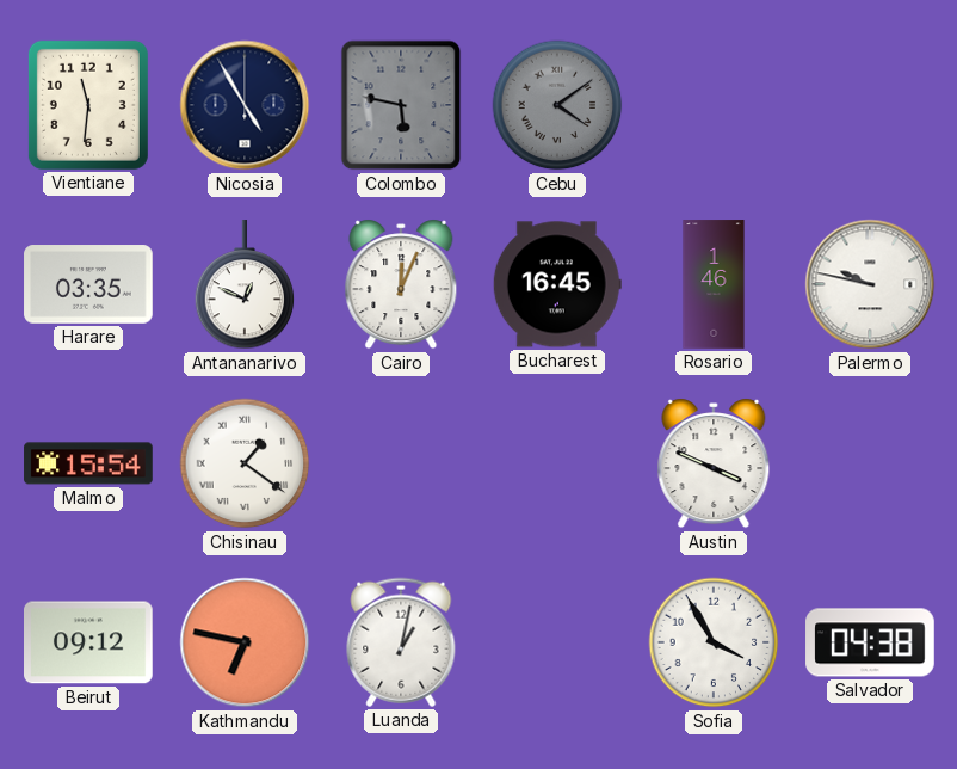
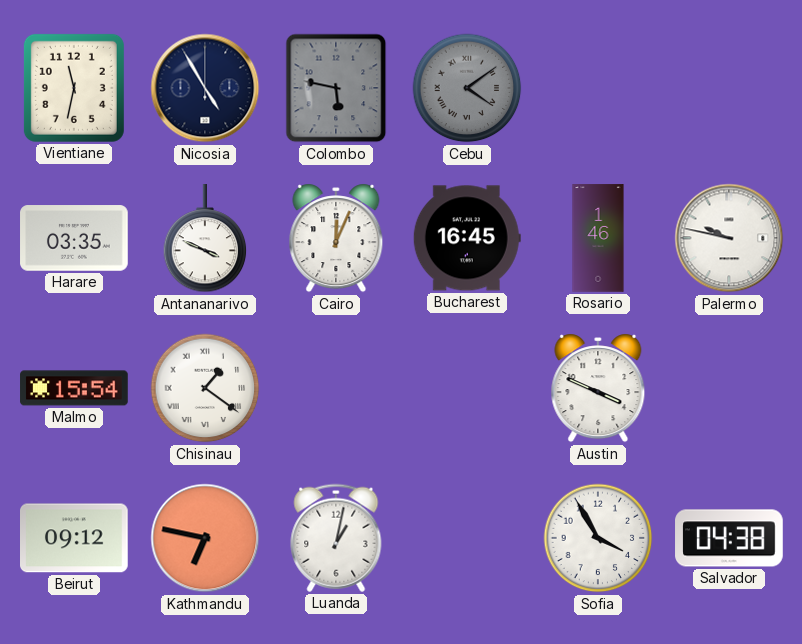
Vientiane: 11:31 -> 11:32 (74, 88)
Antananarivo: 12:49 -> 3:49 (205, 239)
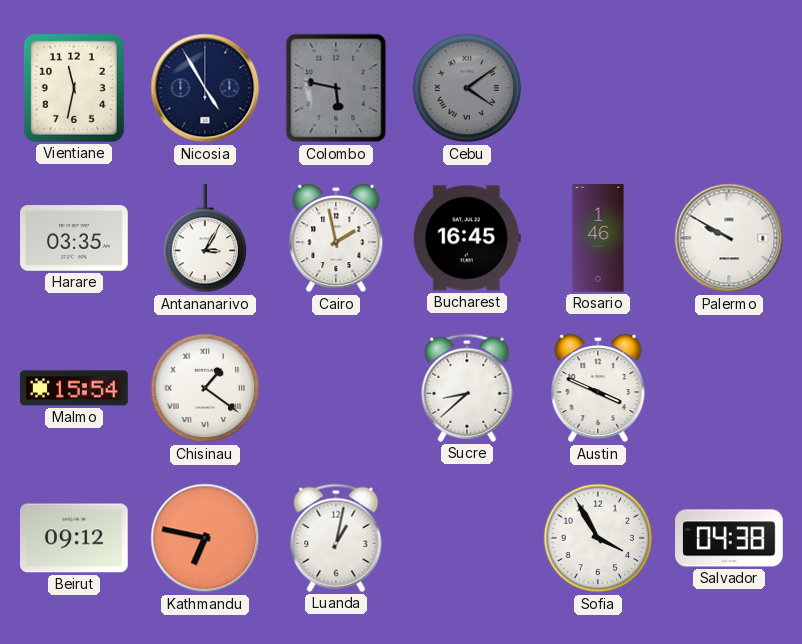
Antananarivo: 3:49 -> 3:05 (205, 239)
Cairo: 12:04 -> 1:58 (336, 238)
Palermo: 9:47 -> 9:50 (729, 238)
Sucre: none -> 8:38 (467, 388)
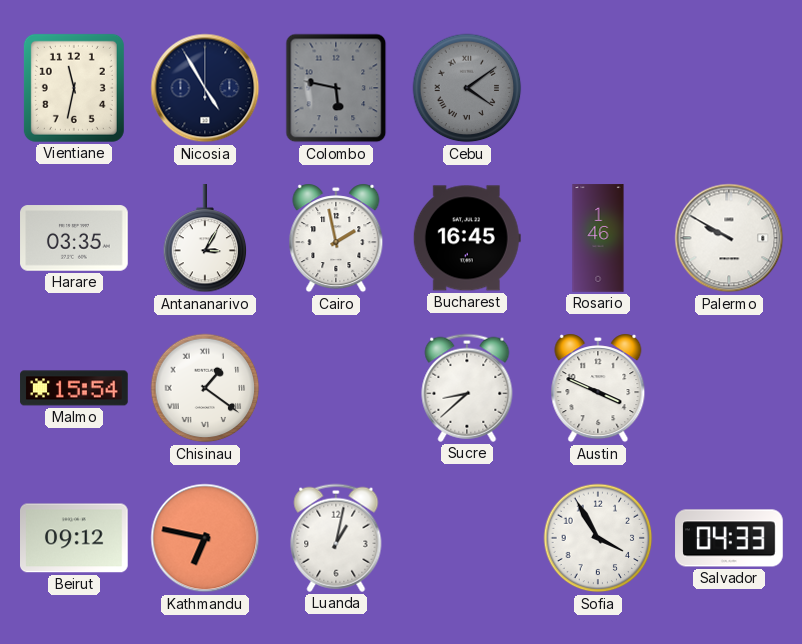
Salvador: 04:38 -> 04:33 (729, 538)
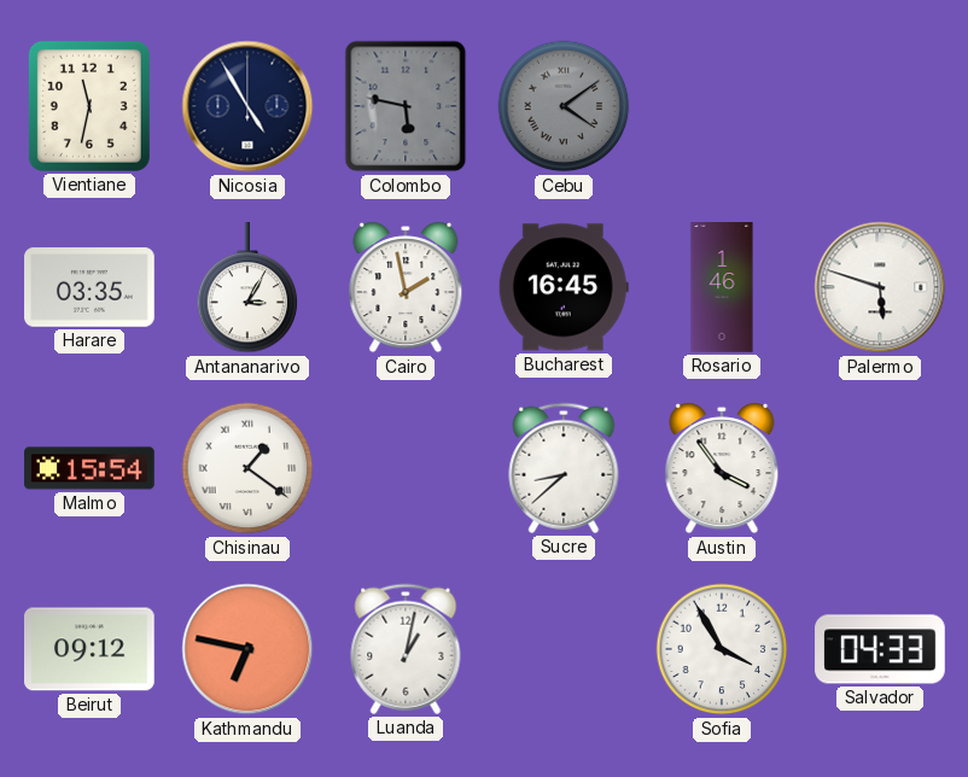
Palermo: 9:50 -> 5:48 (880, 287)
Austin: 3:49 -> 3:54 (722, 468)
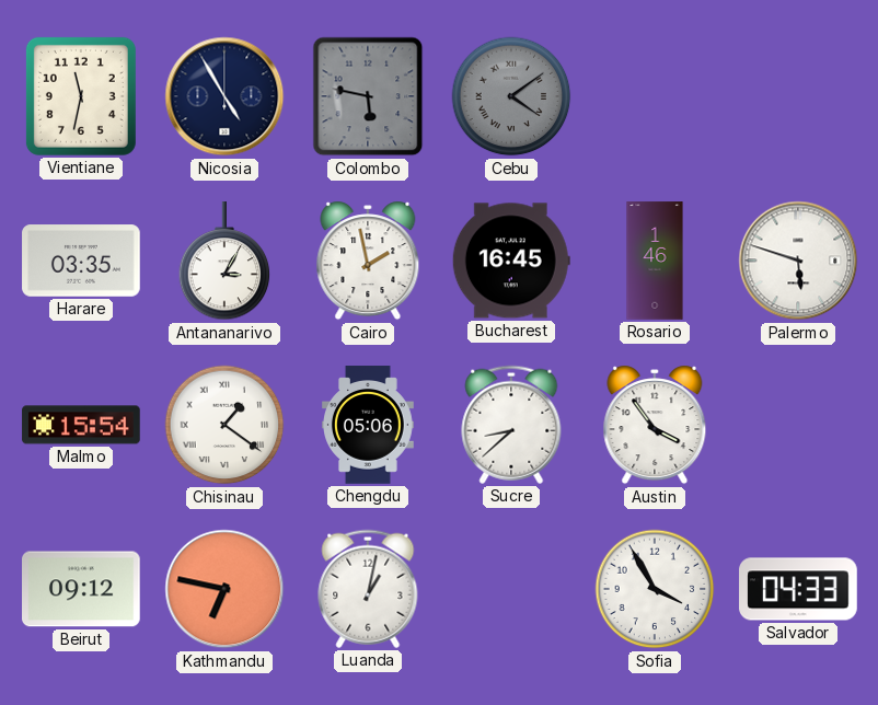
Chengdu: none -> 05:06 (369, 425)
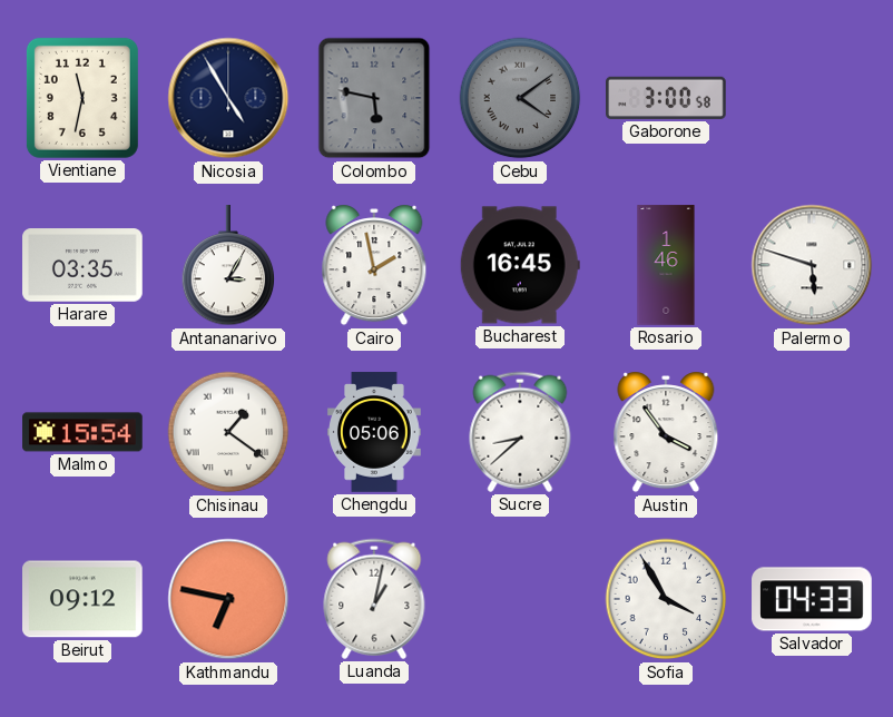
Gaborone: none -> 3:00 (667, 98)
